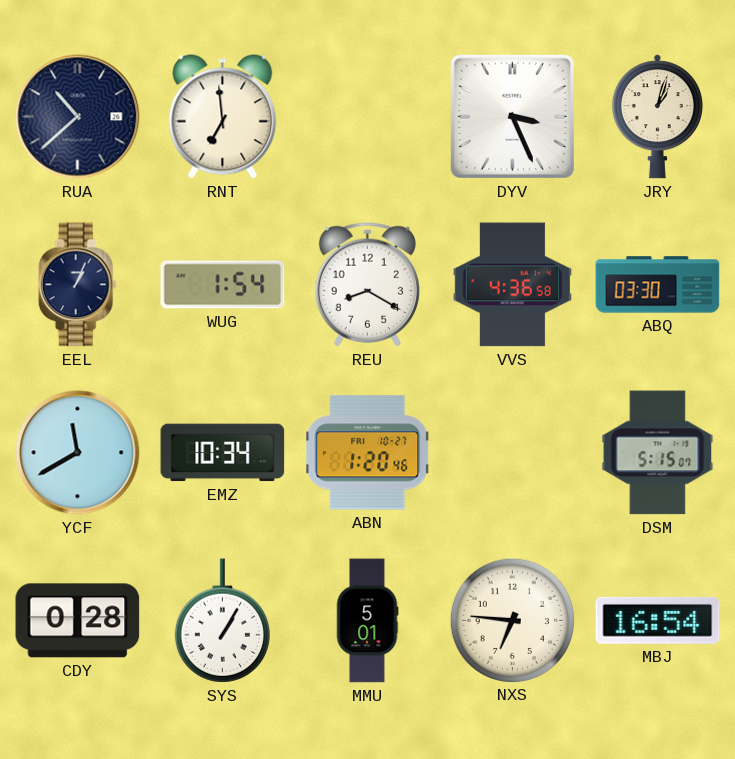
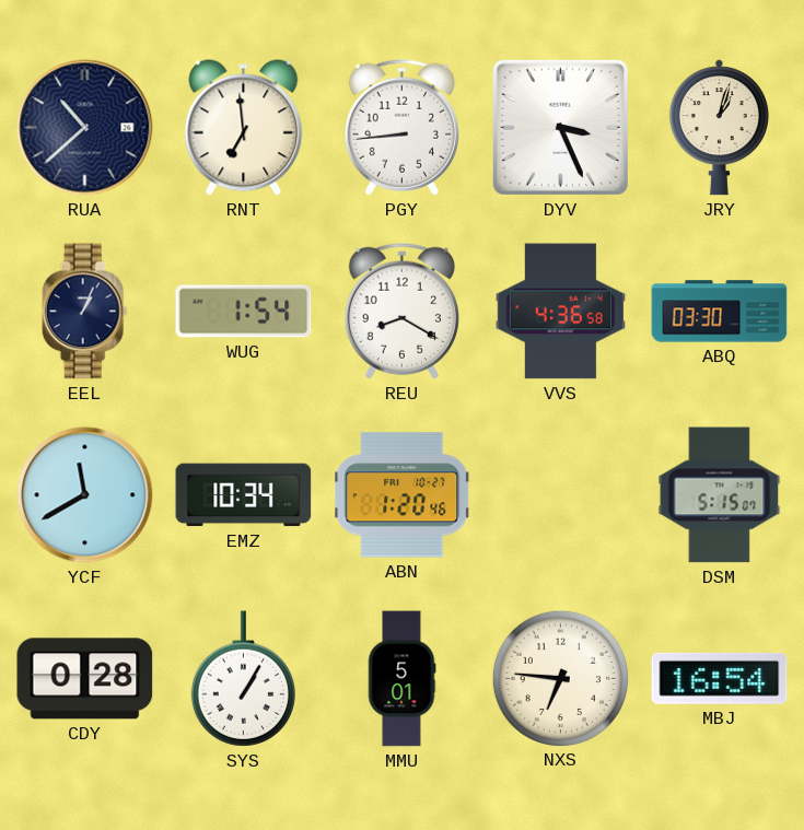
PGY: none -> 8:44 (401, 127)
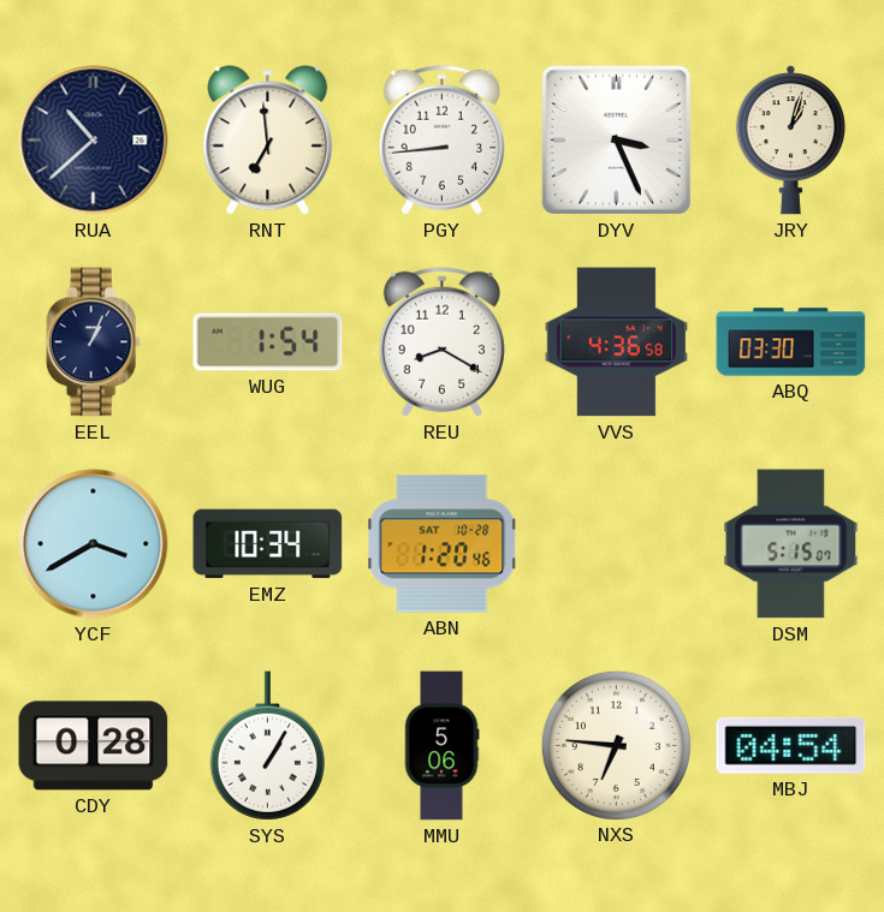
YCF: 11:40 -> 3:40 (94, 544)
ABN date: FRI 10-27 -> SAT 10-28 (443, 544)
MMU: 5:01 -> 5:06 (441, 746)
MBJ: 16:54 -> 04:54 (791, 745)
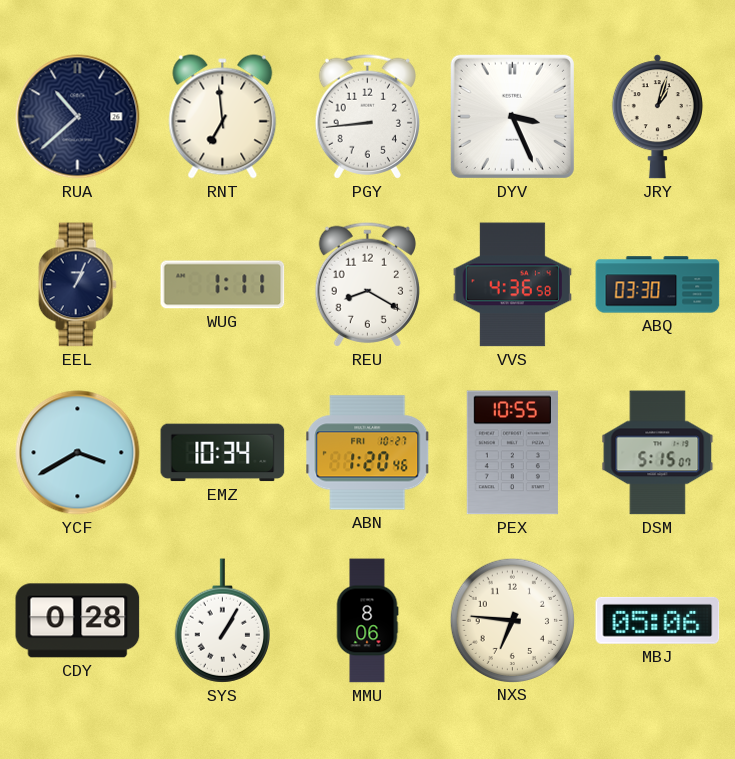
WUG: 1:54 -> 1:11 (223, 285)
ABN date: SAT 10-28 -> FRI 10-27 (368, 453)
PEX: none -> 10:55 (512, 453)
MMU: 5:06 -> 8:06 (367, 621)
MBJ: 04:54 -> 05:06 (658, 620)
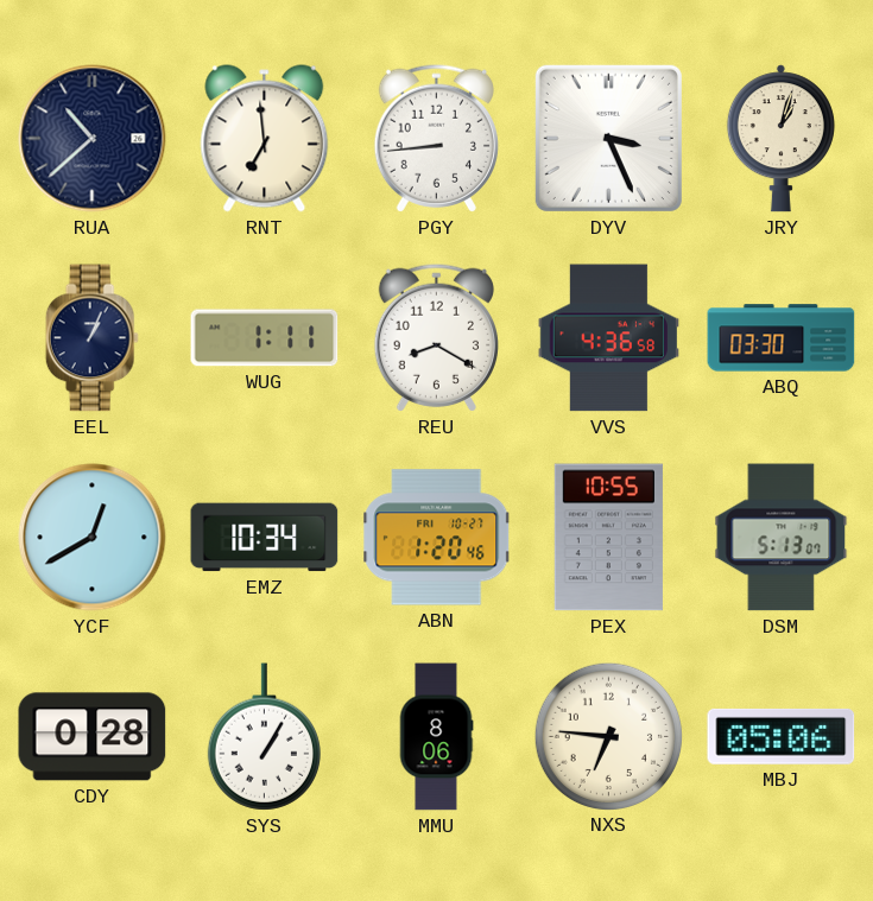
YCF: 3:40 -> 12:40 (93, 538)
DSM: 5:15 -> 5:13 (782, 538)
